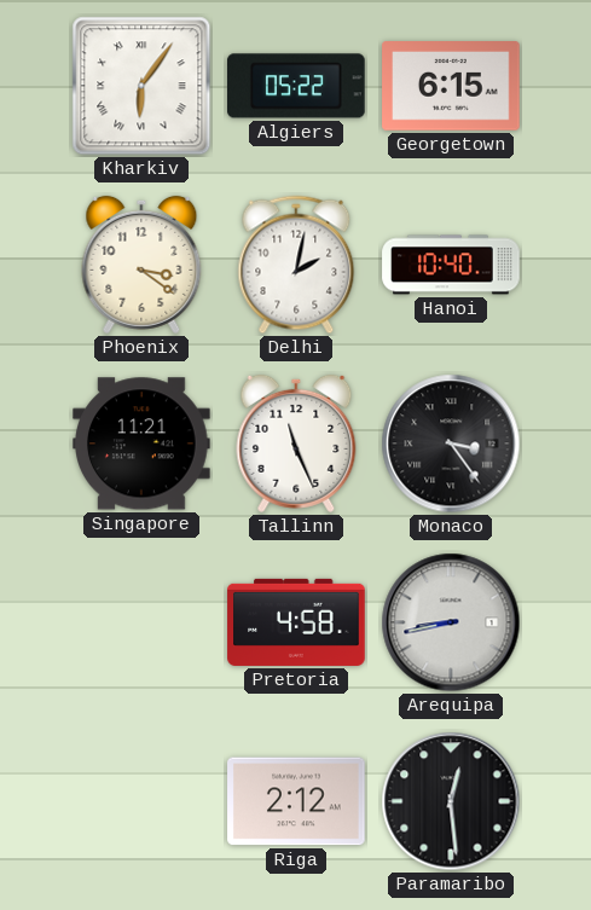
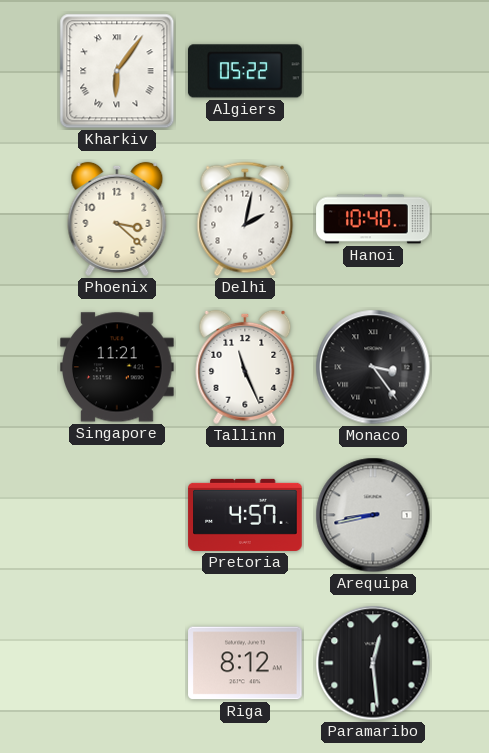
Georgetown: 6:15 -> none (451, 87)
Phoenix: 3:21 -> 3:22 (117, 219)
Pretoria: 4:58 -> 4:57 (245, 515)
Riga: 2:12 -> 8:12 (245, 663)
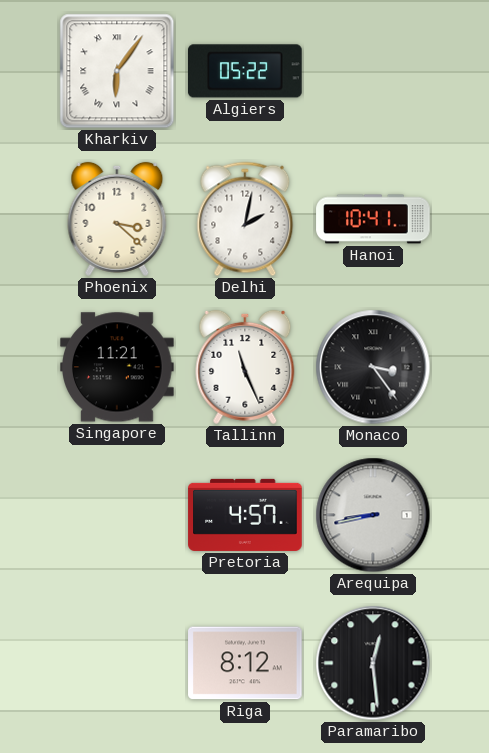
Hanoi: 10:40 -> 10:41 (373, 219)
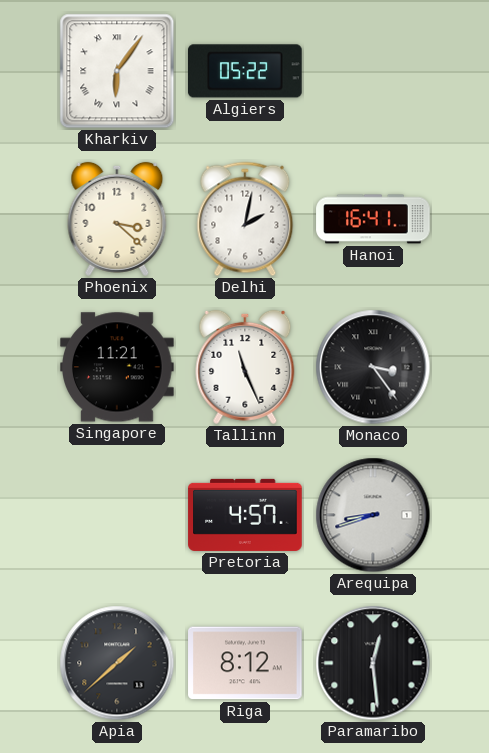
Hanoi: 10:41 -> 16:41 (373, 219)
Arequipa: 8:43 -> 8:42 (373, 515)
Apia: none -> 1:38 (117, 663)
